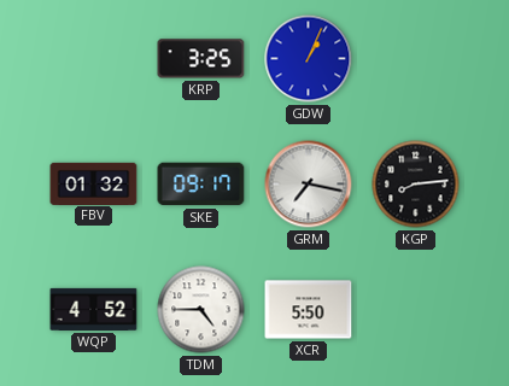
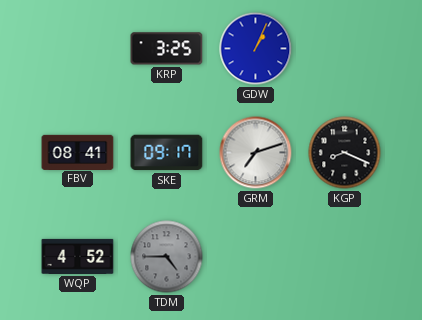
FBV: 01:32 -> 08:41 (78, 152)
GRM: 7:17 -> 7:12 (256, 153)
KGP: 8:14 -> 8:19 (345, 153)
TDM dial: white -> grey (167, 257)
XCR: 5:50 -> none (309, 310)
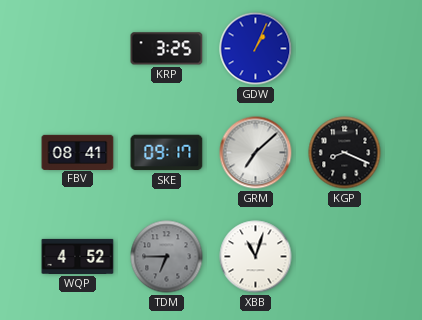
GRM: 7:12 -> 7:08 (256, 153)
TDM: 4:45 -> 6:45 (167, 257)
XBB: none -> 11:03 (256, 257)
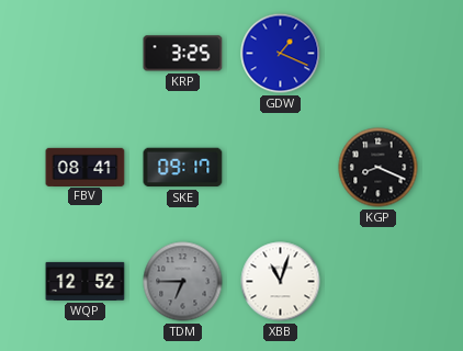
GDW: 1:04 -> 1:19 (281, 54)
GRM: 7:08 -> none (256, 153)
WQP: 4:52 -> 12:52 (86, 281)
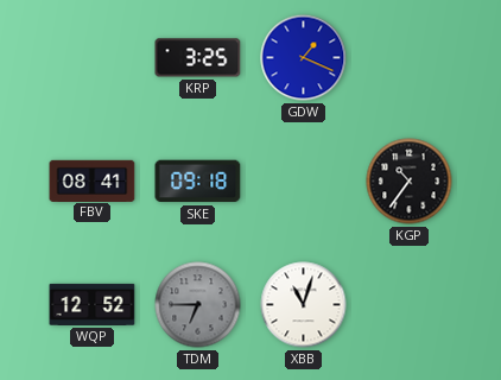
SKE: 09:17 -> 09:18 (198, 182)
KGP: 8:19 -> 10:36 (410, 182)
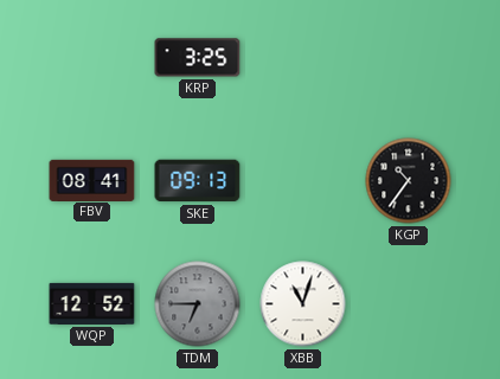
GDW: 1:19 -> none (304, 58)
SKE: 09:18 -> 09:13 (198, 181)
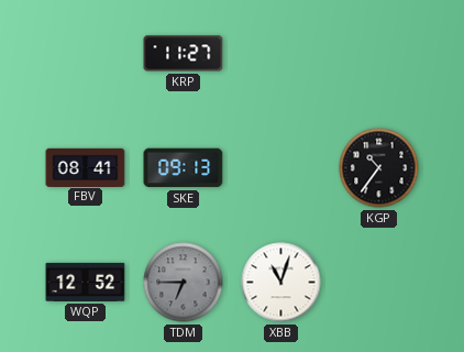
KRP: 3:25 -> 11:27 (184, 54)
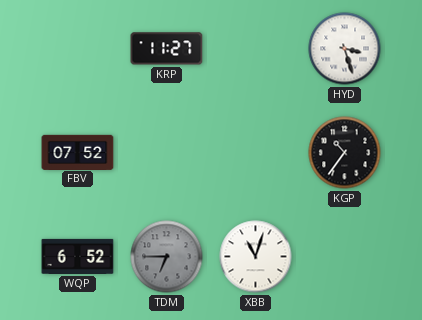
HYD: none -> 3:27 (345, 49)
FBV: 08:41 -> 07:52 (78, 152)
SKE: 09:13 -> none (184, 168)
WQP: 12:52 -> 6:52 (78, 256)
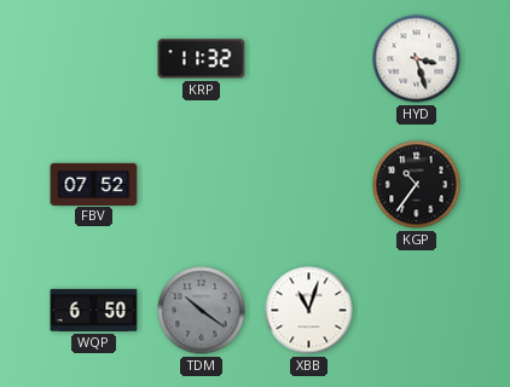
KRP: 11:27 -> 11:32 (202, 59)
WQP: 6:52 -> 6:50 (94, 310)
TDM: 6:45 -> 10:21 (202, 311)
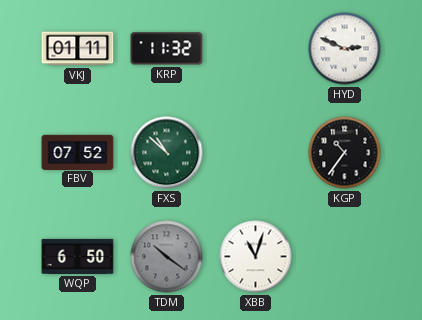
VKJ: none -> 01:11 (78, 49)
HYD: 3:27 -> 2:49 (345, 49)
FXS: none -> 10:52 (167, 153)
